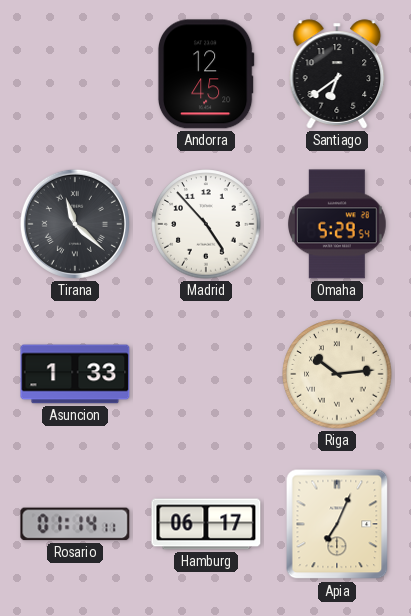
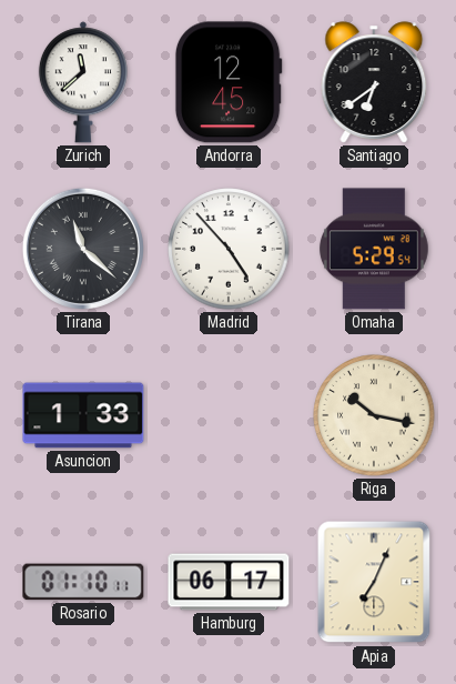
Zurich: none -> 11:38 (83, 82)
Riga: 10:14 -> 10:17 (374, 415)
Rosario: 01:14 -> 01:10 (83, 582)
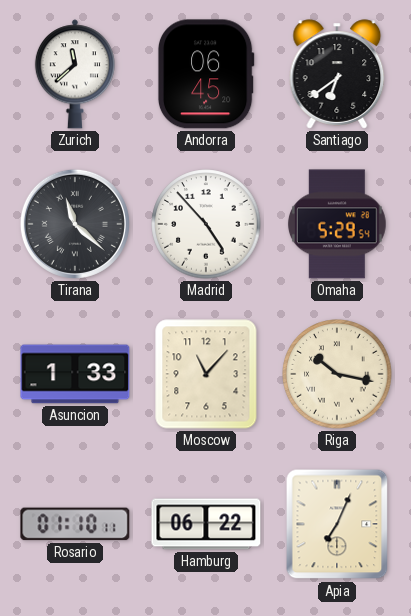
Andorra: 12:45 -> 06:45 (206, 74)
Moscow: none -> 11:07 (206, 374)
Hamburg: 06:17 -> 06:22 (206, 524)
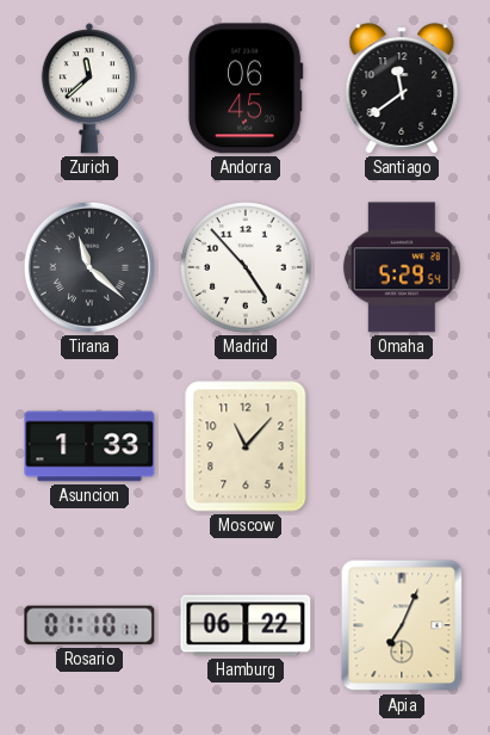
Santiago: 6:39 -> 11:39 (402, 88)
Riga: 10:17 -> none (337, 374)
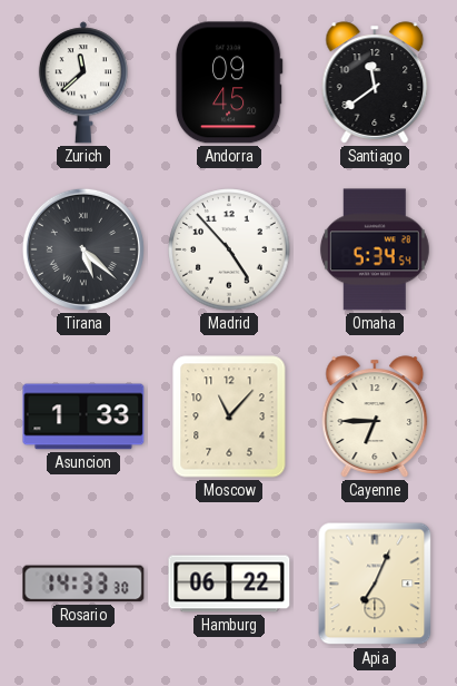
Andorra: 06:45 -> 09:45 (229, 82)
Tirana: 11:22 -> 5:22 (83, 249)
Omaha: 5:29 -> 5:34 (375, 249)
Cayenne: none -> 6:45 (375, 416)
Rosario: 01:10 -> 14:33 (83, 584)
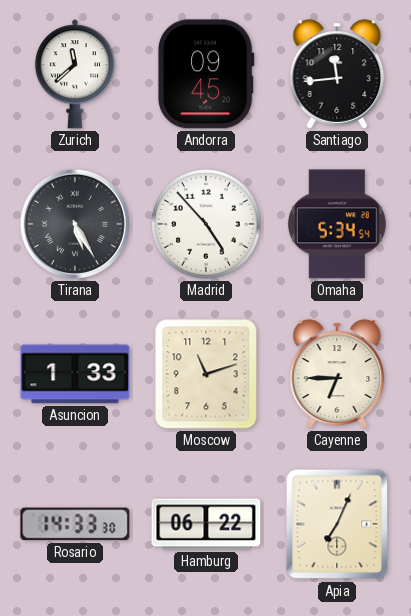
Santiago: 11:39 -> 11:44 (337, 74)
Tirana: 5:22 -> 5:25 (75, 224)
Moscow: 11:07 -> 11:12 (206, 374)
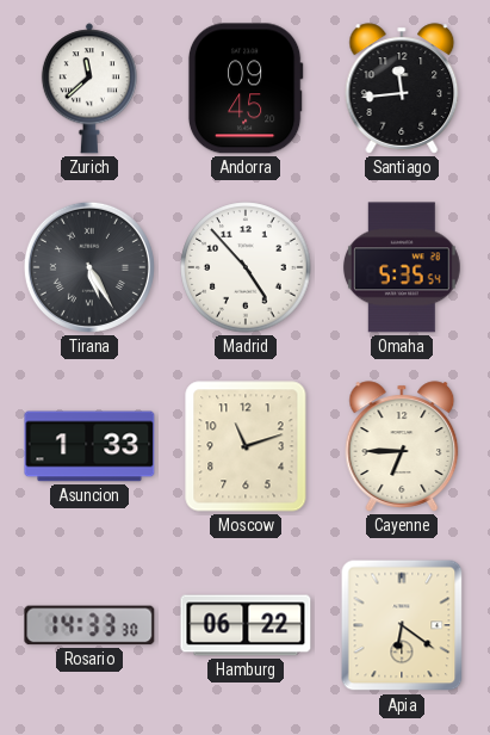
Omaha: 5:34 -> 5:35 (402, 267)
Apia: 7:04 -> 6:21 (402, 625)
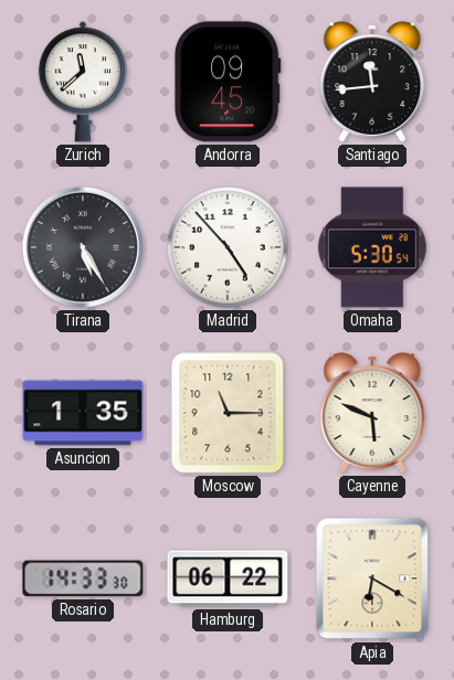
Omaha: 5:35 -> 5:30 (372, 247)
Asuncion: 1:33 -> 1:35 (83, 413)
Moscow: 11:12 -> 11:15 (228, 413)
Cayenne: 6:45 -> 5:49 (372, 413)
Apia: 6:21 -> 6:20 (372, 578)
